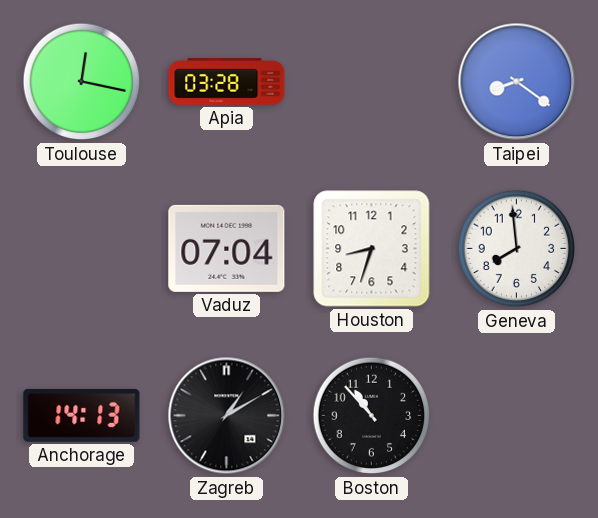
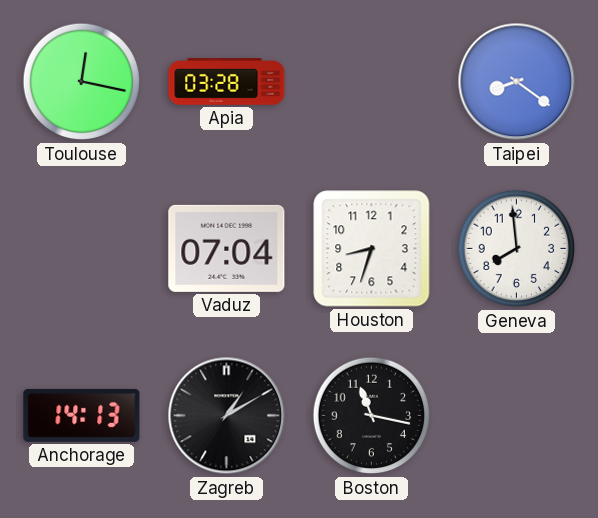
Boston: 10:53 -> 11:17 (372, 416)
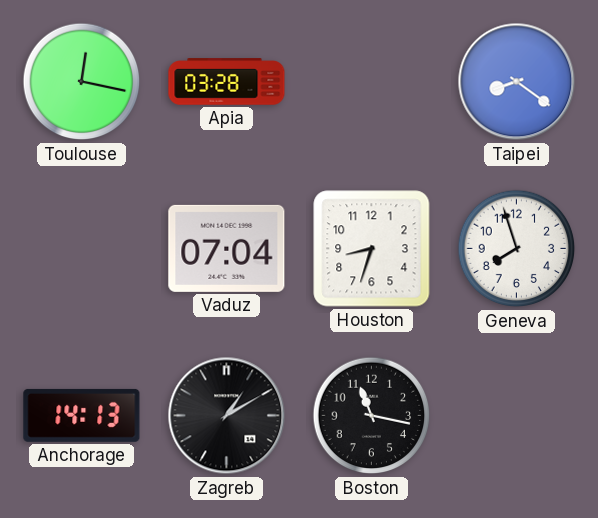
Geneva: 7:59 -> 7:57 (517, 249)
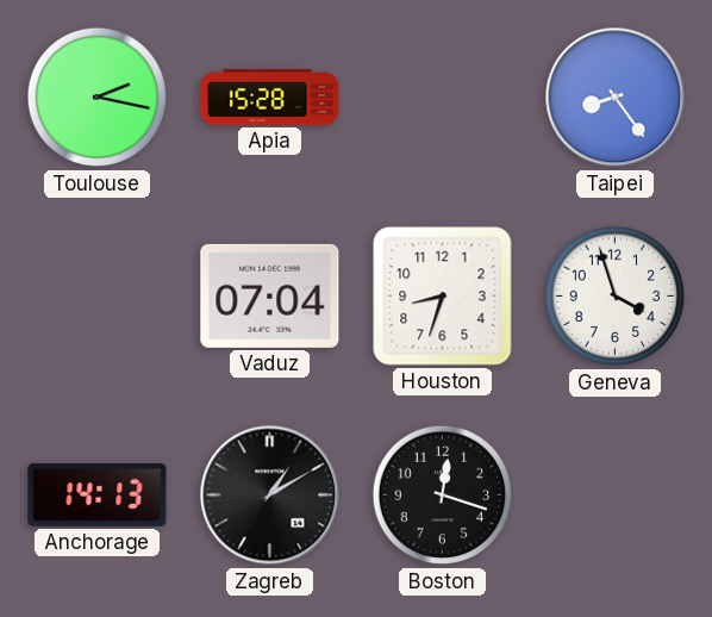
Toulouse: 12:17 -> 2:17 (98, 98)
Apia: 03:28 -> 15:28 (270, 98)
Taipei: 8:21 -> 8:24 (616, 98)
Geneva: 7:57 -> 3:57 (616, 297)
Boston: 11:17 -> 12:18 (443, 496)
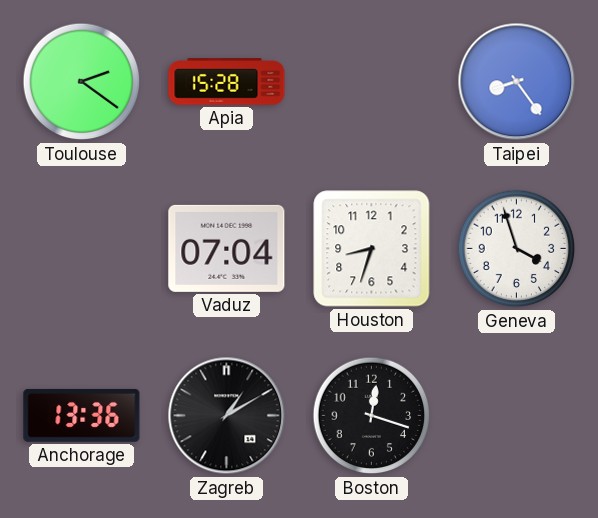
Toulouse: 2:17 -> 2:21 (82, 82)
Anchorage: 14:13 -> 13:36 (82, 415)
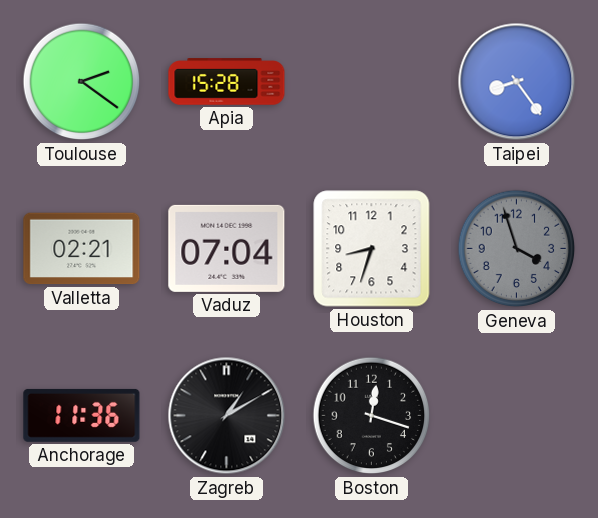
Valletta: none -> 02:21 (82, 249)
Geneva dial: white -> grey (517, 249)
Anchorage: 13:36 -> 11:36 (82, 415)
